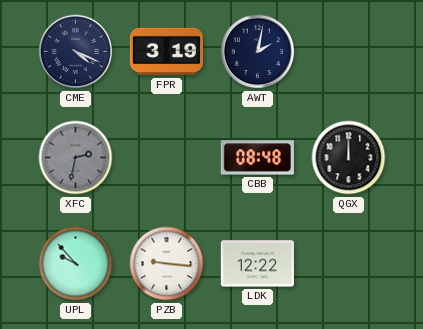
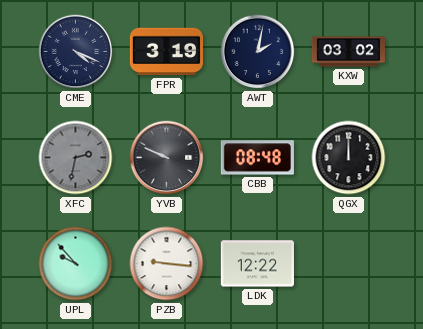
KXW: none -> 03:02 (348, 52)
YVB: none -> 9:49 (167, 158)
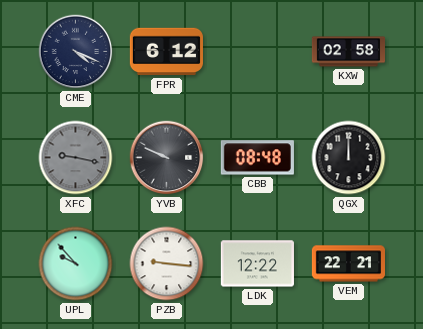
FPR: 3:19 -> 6:12 (166, 52)
AWT: 2:02 -> none (258, 52)
KXW: 03:02 -> 02:58 (348, 52)
XFC: 2:32 -> 9:17 (76, 158)
VEM: none -> 22:21 (348, 264)
